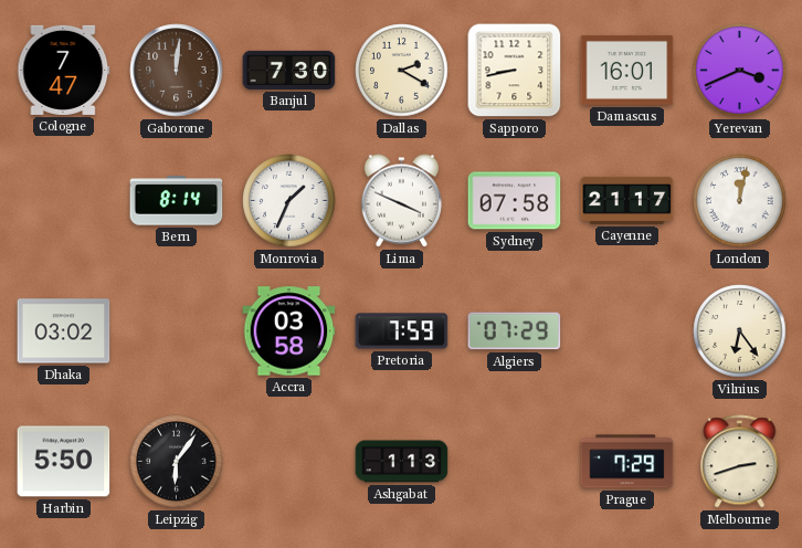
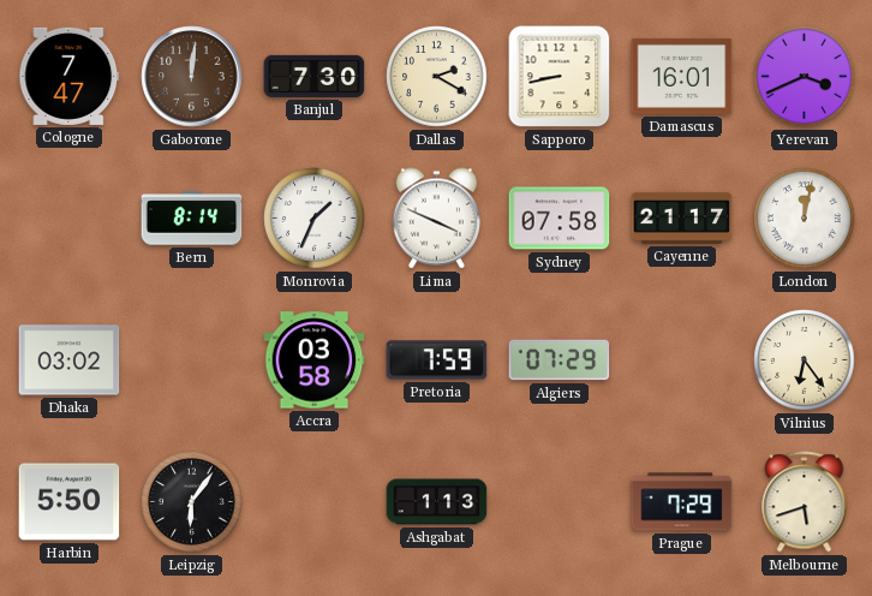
Melbourne: 2:42 -> 5:42 (805, 502)
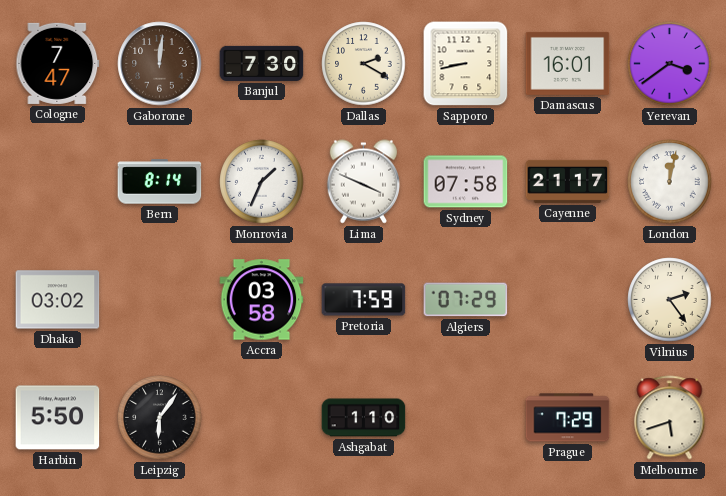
Yerevan: 3:41 -> 3:39 (670, 64)
Vilnius: 6:24 -> 2:24 (670, 300)
Ashgabat: 1:13 -> 1:10 (364, 418)
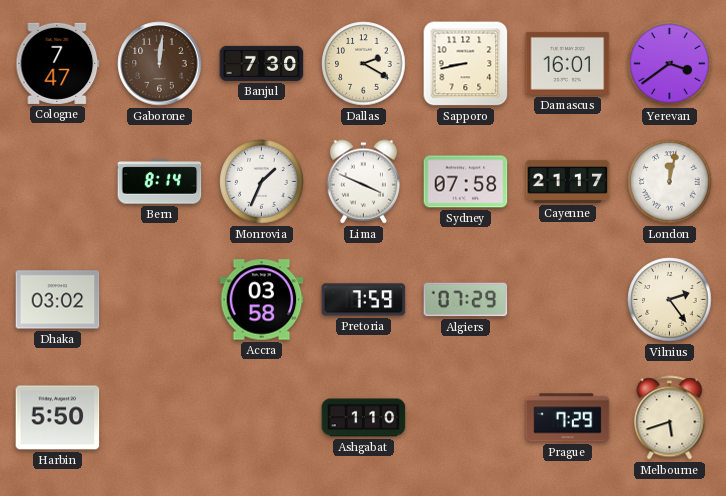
Leipzig: 6:06 -> none (160, 418)
